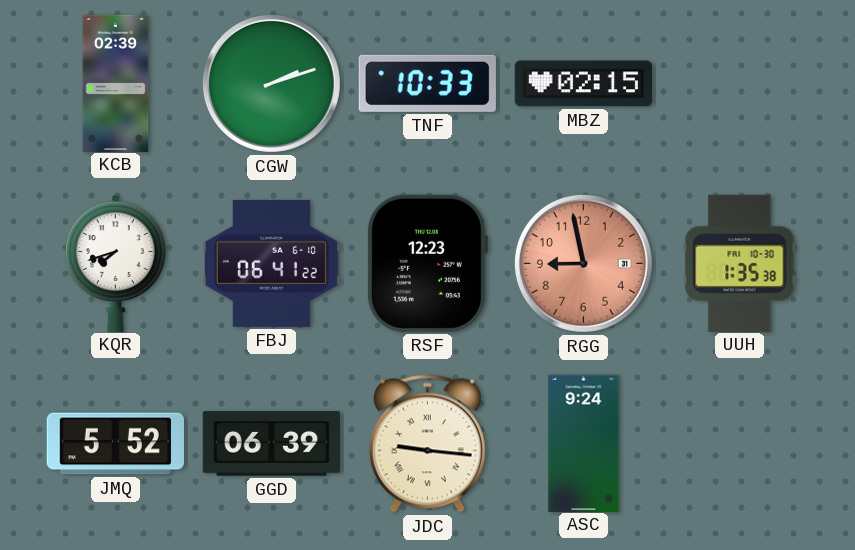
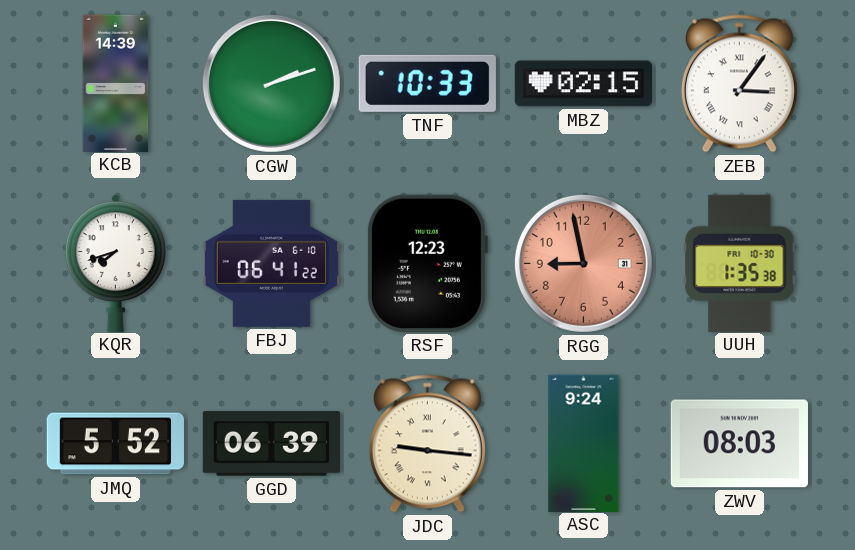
KCB: 02:39 -> 14:39 (116, 83)
ZEB: none -> 3:06 (739, 84)
ZWV: none -> 08:03 (739, 444)
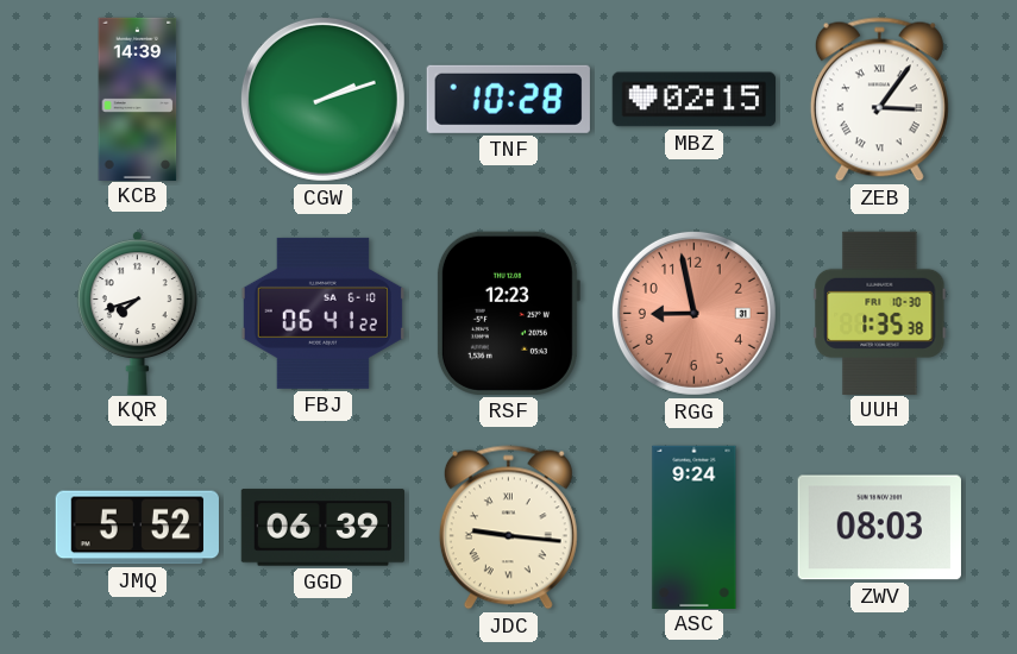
TNF: 10:33 -> 10:28 (508, 99)
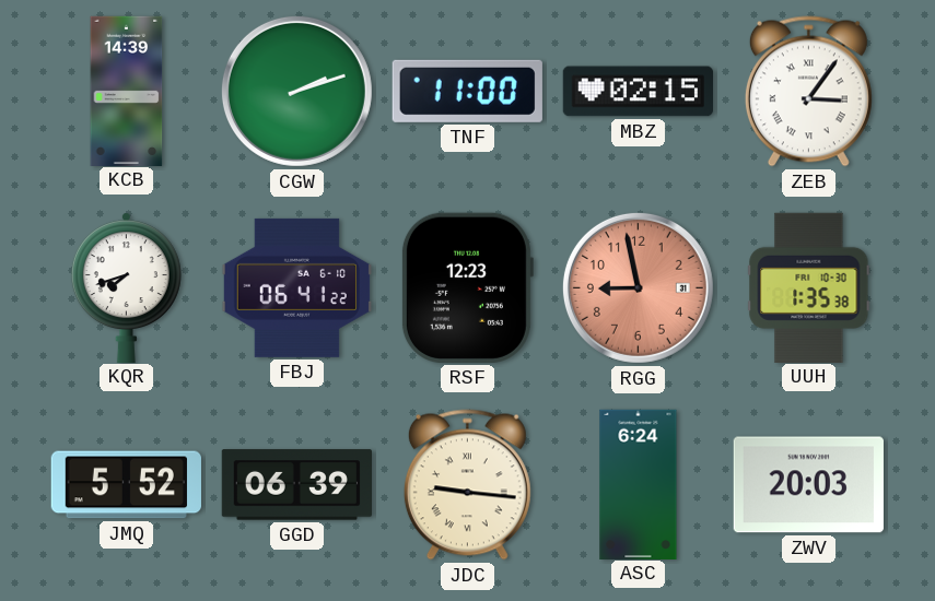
TNF: 10:28 -> 11:00 (467, 91)
ASC: 9:24 -> 6:24 (639, 484)
ZWV: 08:03 -> 20:03 (808, 485)
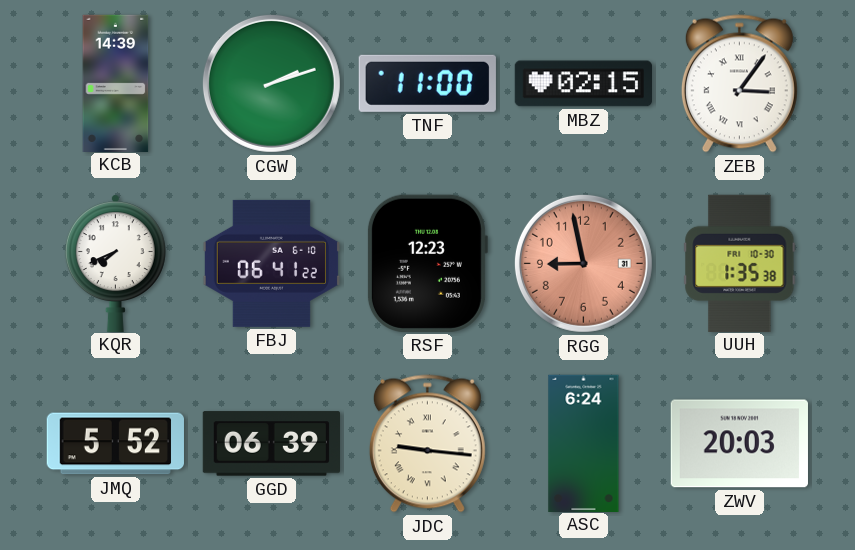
KQR: 7:42 -> 7:41 (115, 263)
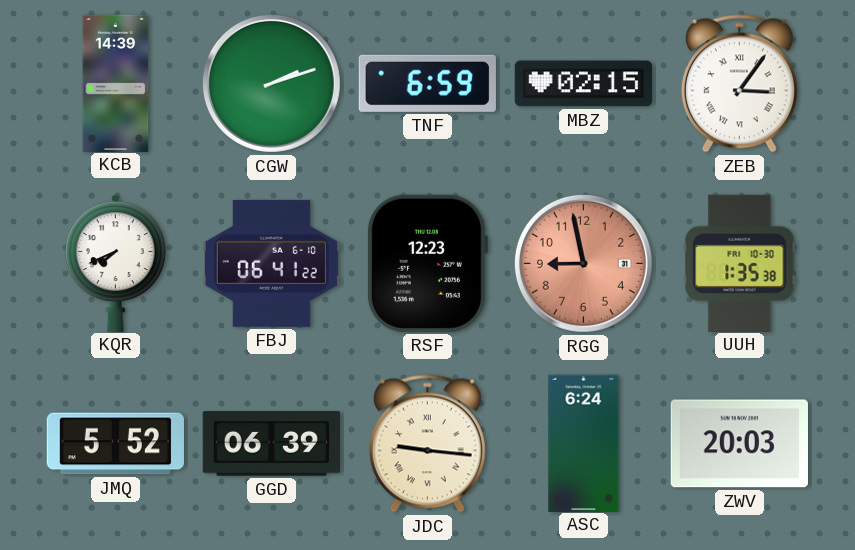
TNF: 11:00 -> 6:59 (427, 83)
